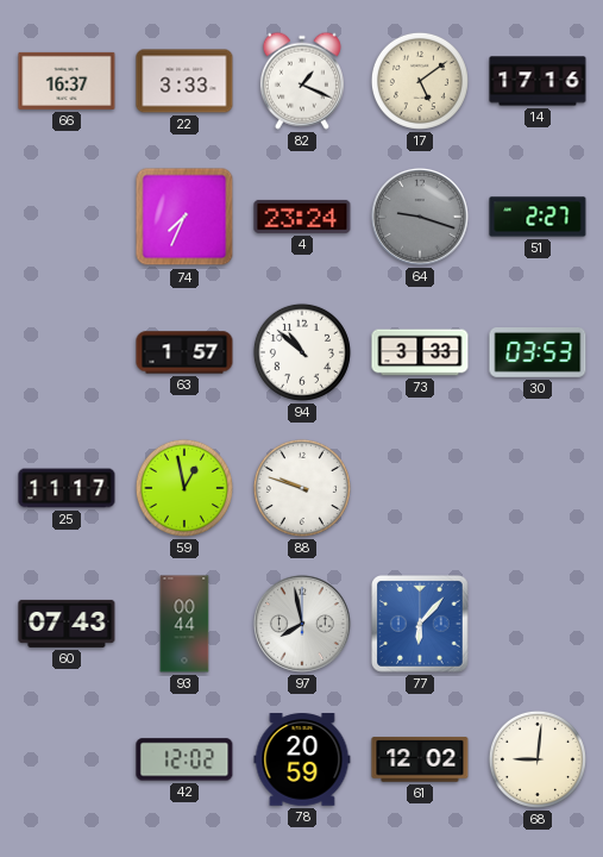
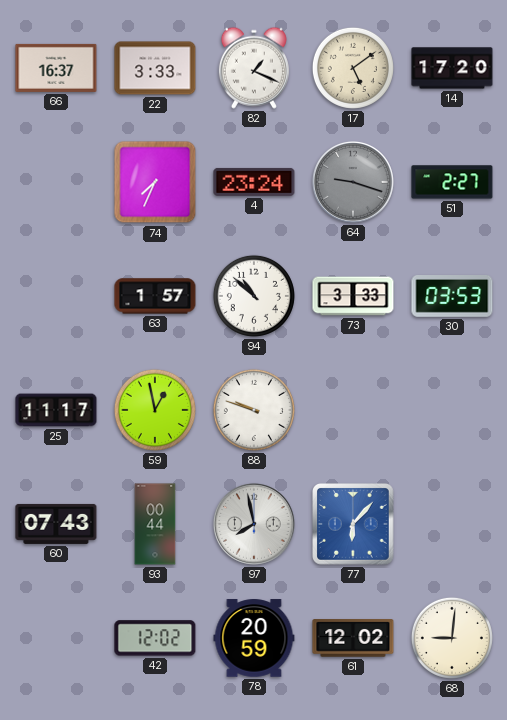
14: 17:16 -> 17:20 (452, 68)
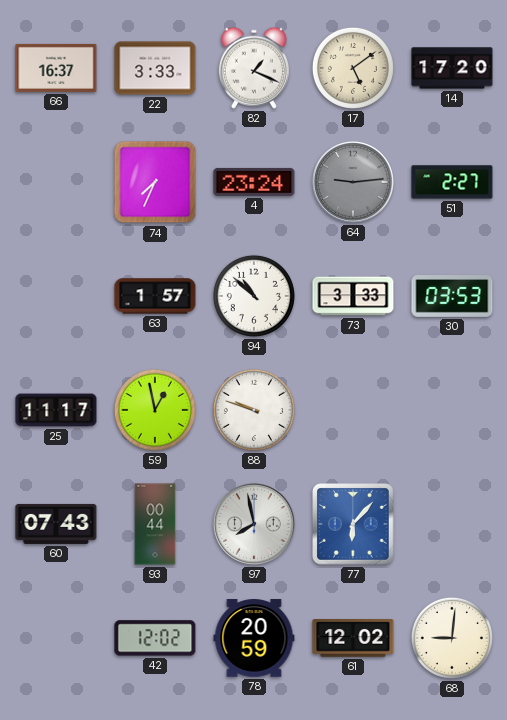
64: 9:18 -> 9:14 (353, 182)
